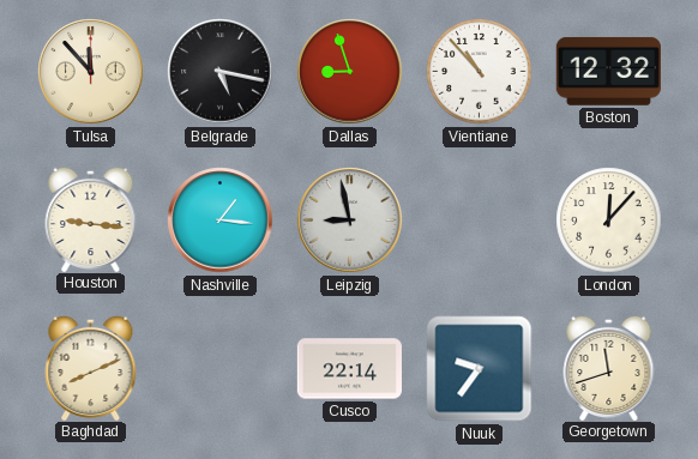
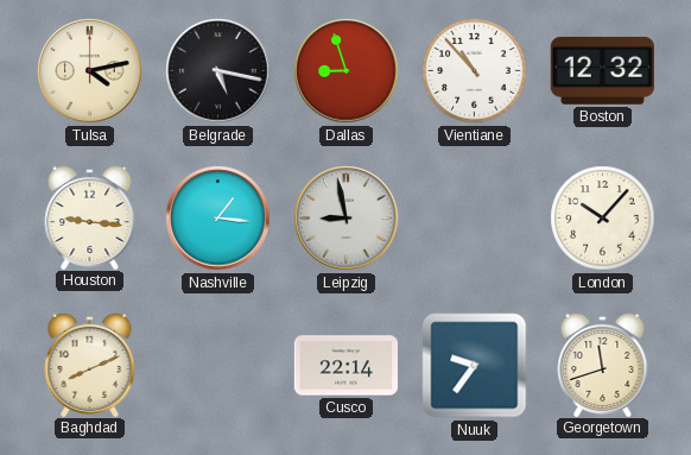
Tulsa: 11:53 -> 4:13 (90, 71)
London: 12:07 -> 10:07 (603, 219)
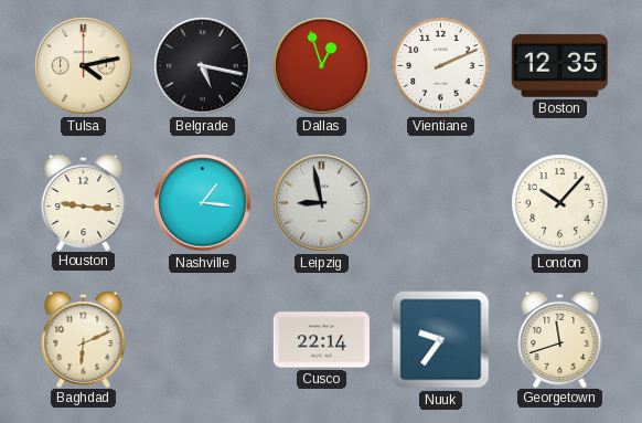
Dallas: 8:57 -> 12:57 (322, 66)
Vientiane: 10:53 -> 2:11 (441, 66)
Boston: 12:32 -> 12:35 (559, 65)
Baghdad: 8:11 -> 6:11 (84, 338)
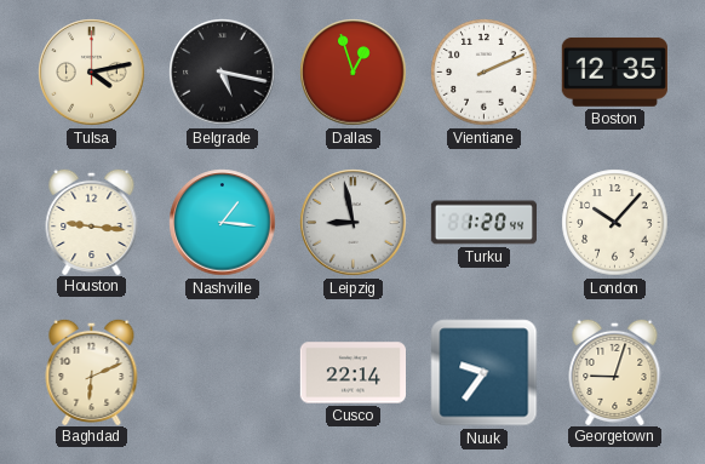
Turku: none -> 1:20 (483, 223)
Georgetown: 11:42 -> 9:03 (615, 371)
